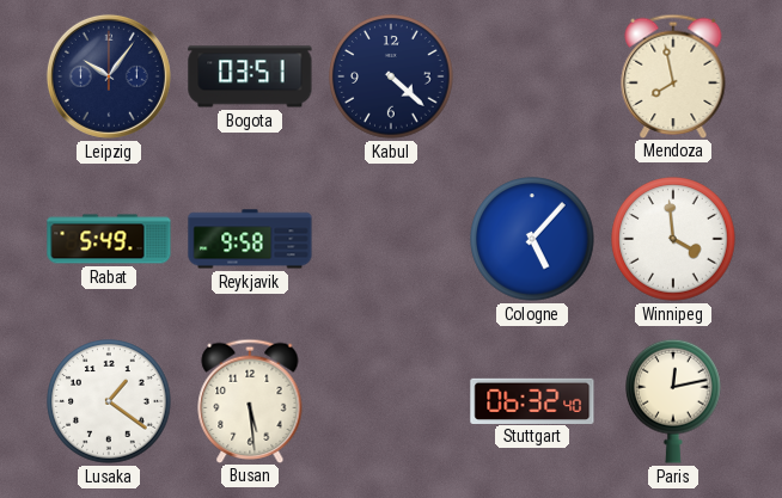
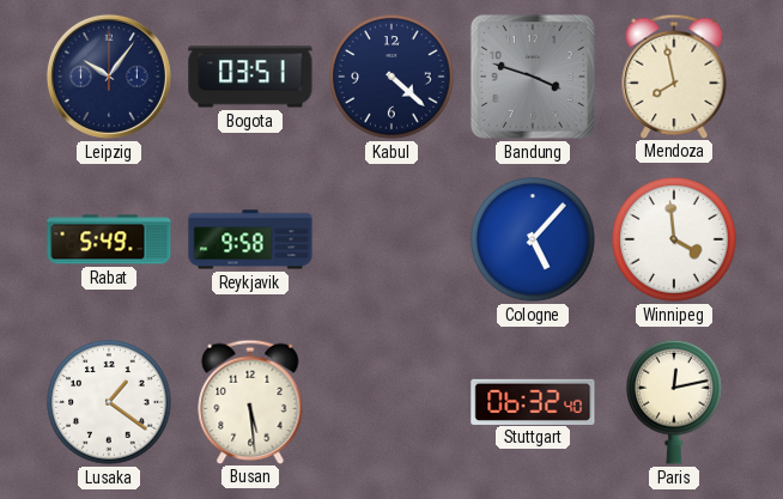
Bandung: none -> 3:48 (533, 77)
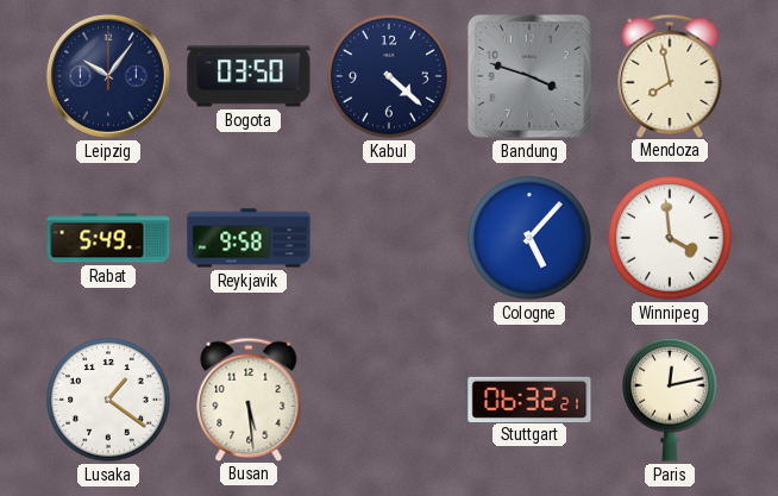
Bogota: 03:51 -> 03:50 (249, 76)
Stuttgart: 06:32:40 -> 06:32:21 (529, 398)
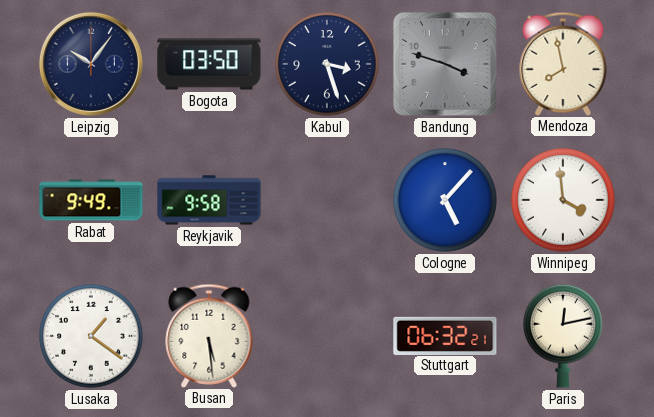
Kabul: 4:22 -> 3:27 (327, 64)
Rabat: 5:49 -> 9:49 (91, 200)
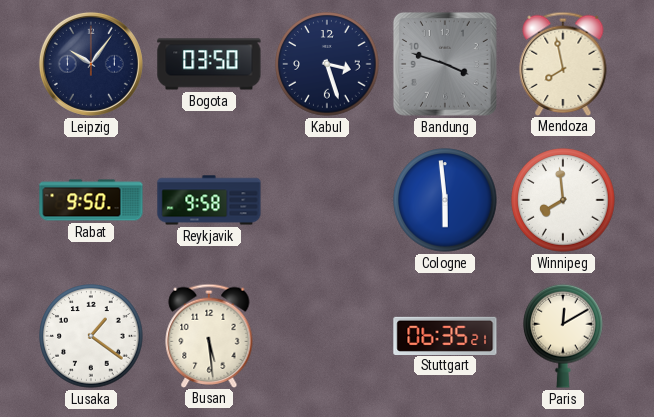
Rabat: 9:49 -> 9:50 (91, 200)
Cologne: 5:07 -> 5:59 (445, 200)
Winnipeg: 3:59 -> 7:59 (563, 200)
Stuttgart: 06:32 -> 06:35 (445, 335)
Paris: 12:13 -> 12:10 (563, 336)
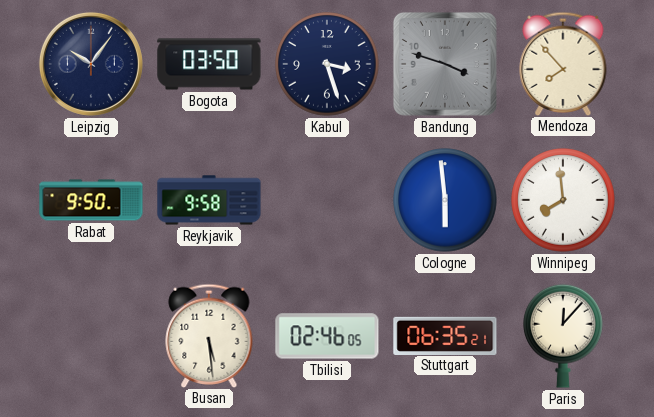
Mendoza: 7:58 -> 7:53 (563, 63)
Lusaka: 1:21 -> none (91, 336)
Tbilisi: none -> 02:46 (327, 336)
Paris: 12:10 -> 12:07 (563, 336)
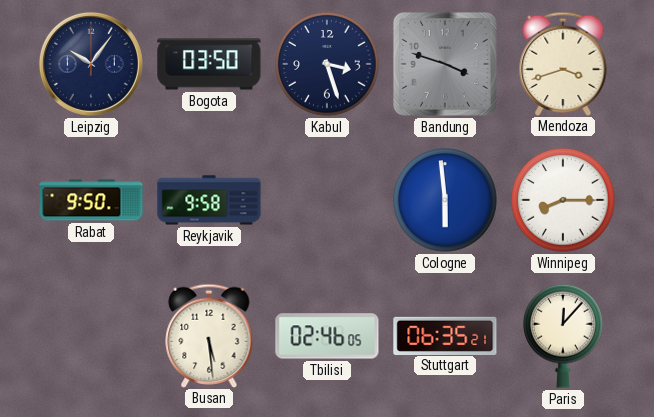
Mendoza: 7:53 -> 3:42 (563, 63)
Winnipeg: 7:59 -> 8:15 (563, 200)
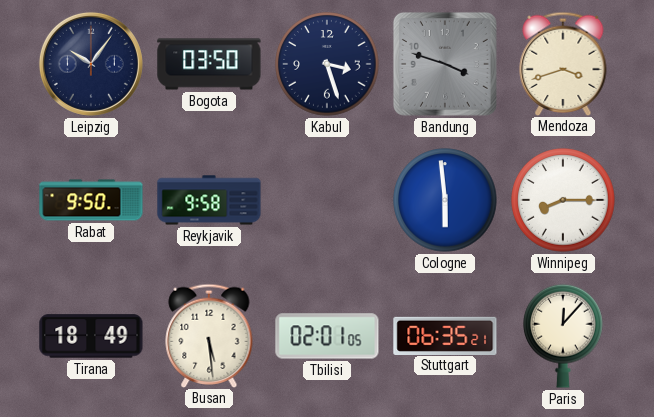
Tirana: none -> 18:49 (91, 336)
Tbilisi: 02:46 -> 02:01 (327, 336)
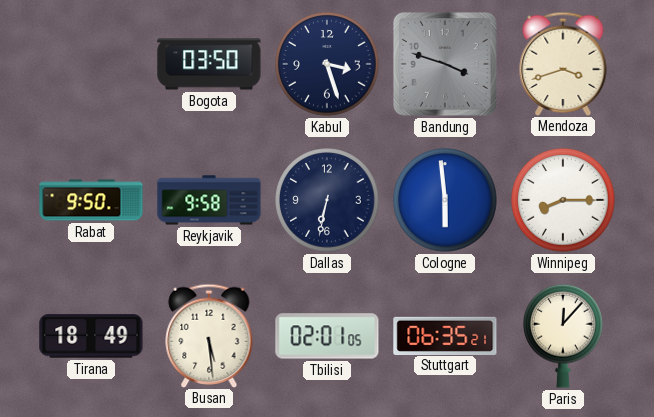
Leipzig: 10:06 -> none (91, 64)
Dallas: none -> 6:32 (327, 200)
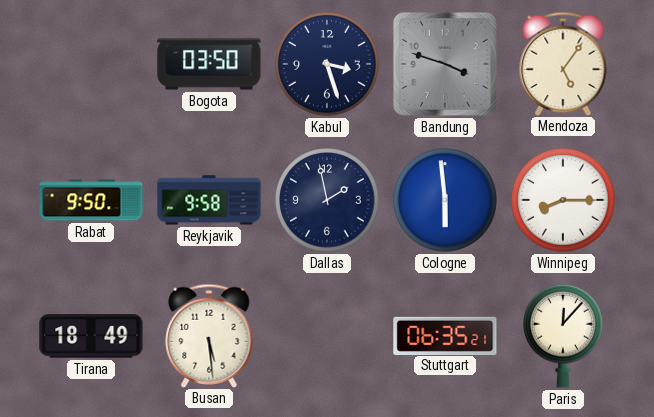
Mendoza: 3:42 -> 5:06 (563, 63)
Dallas: 6:32 -> 1:58 (327, 200)
Tbilisi: 02:01 -> none (327, 336)
